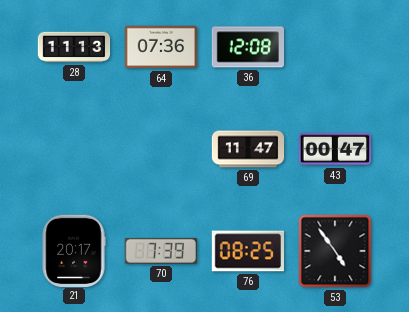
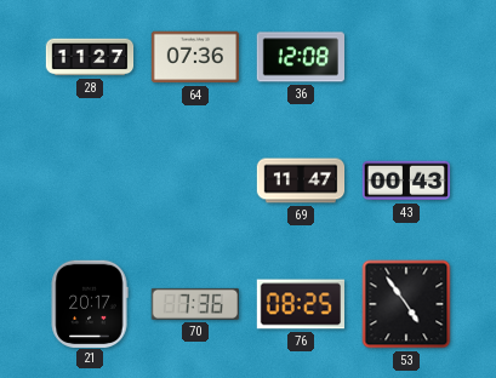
28: 11:13 -> 11:27 (90, 57)
43: 00:47 -> 00:43 (405, 181)
70: 7:39 -> 7:36 (195, 304)
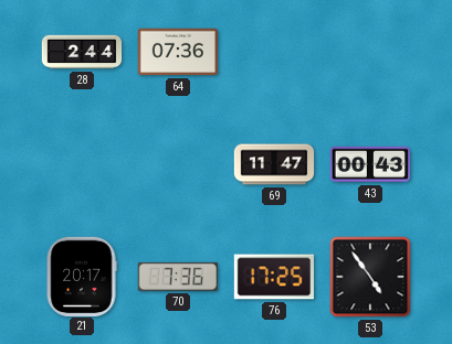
28: 11:27 -> 2:44 (82, 52)
36: 12:08 -> none (300, 57)
76: 08:25 -> 17:25 (273, 277)
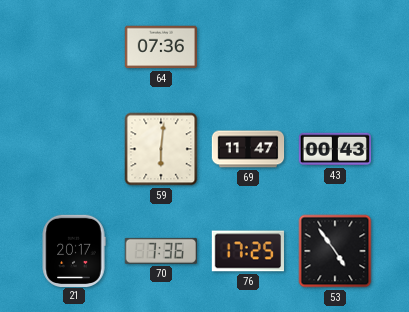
28: 2:44 -> none (82, 52)
59: none -> 6:01 (161, 149)
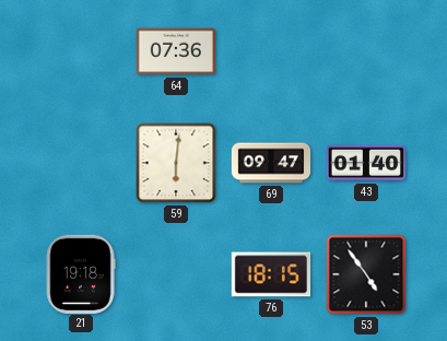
69: 11:47 -> 09:47 (271, 163)
43: 00:43 -> 01:40 (365, 163)
21: 20:17 -> 19:18 (81, 273)
70: 7:36 -> none (161, 251)
76: 17:25 -> 18:15 (270, 274)
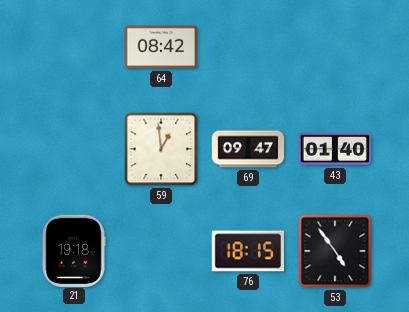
64: 07:36 -> 08:42 (160, 47)
59: 6:01 -> 12:59 (161, 149)
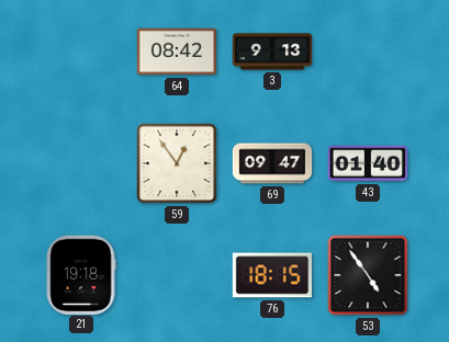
3: none -> 9:13 (272, 52)
59: 12:59 -> 12:54 (177, 163)
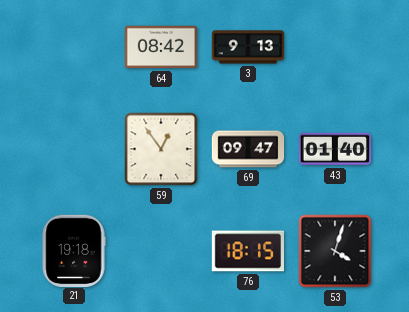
53: 4:54 -> 4:03 (335, 251)
